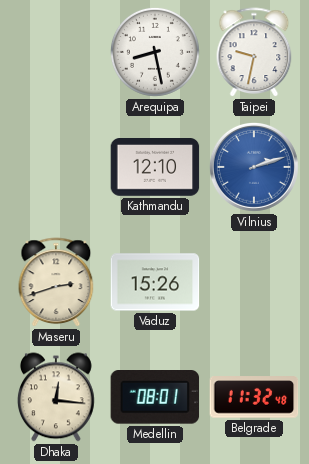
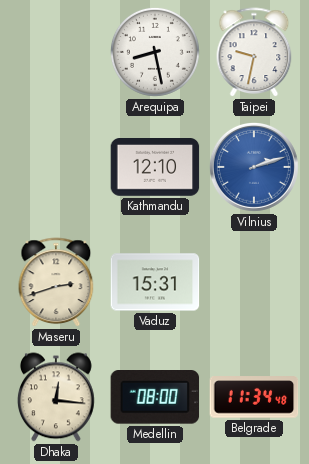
Vaduz: 15:26 -> 15:31 (155, 282)
Medellin: 08:01 -> 08:00 (155, 397)
Belgrade: 11:32 -> 11:34 (254, 397)
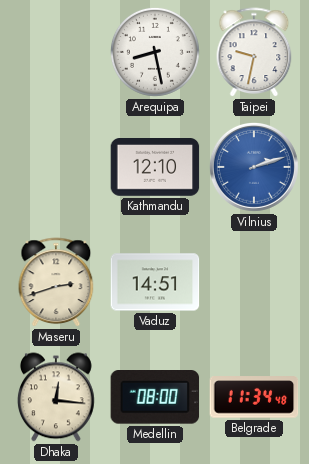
Vaduz: 15:31 -> 14:51 (155, 282)
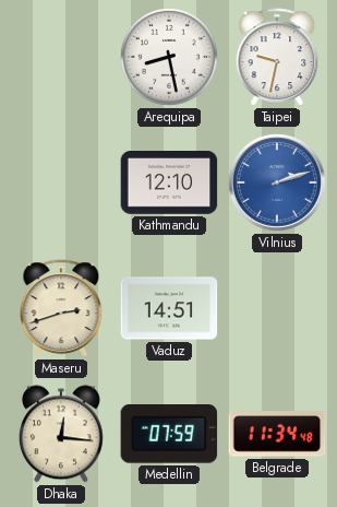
Medellin: 08:00 -> 07:59 (169, 434)
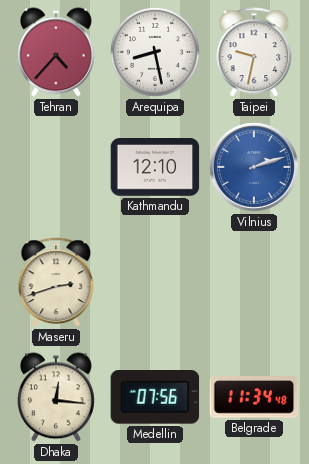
Tehran: none -> 4:37 (56, 52)
Vaduz: 14:51 -> none (169, 308)
Medellin: 07:59 -> 07:56 (155, 397)
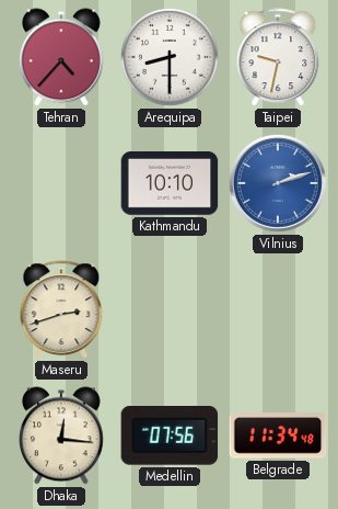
Arequipa: 8:28 -> 8:30 (170, 57)
Kathmandu: 12:10 -> 10:10 (170, 184)
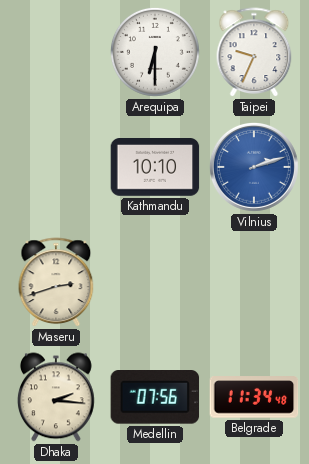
Tehran: 4:37 -> none (61, 57)
Arequipa: 8:30 -> 6:30 (155, 52)
Taipei: 9:32 -> 9:34 (254, 52)
Dhaka: 12:16 -> 2:16 (56, 397)
